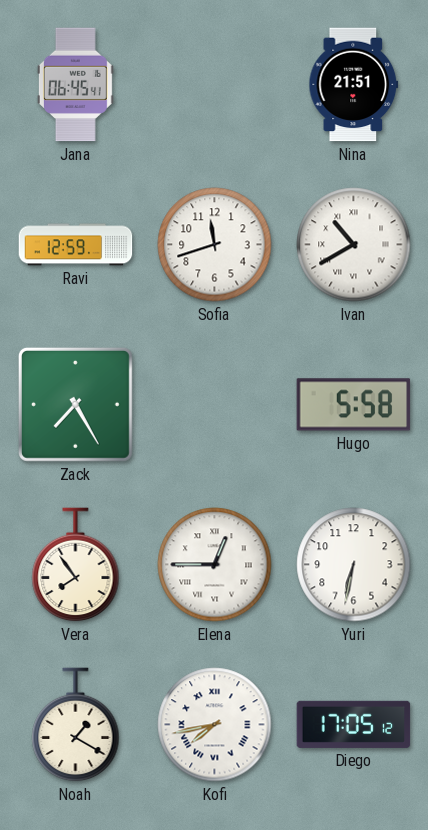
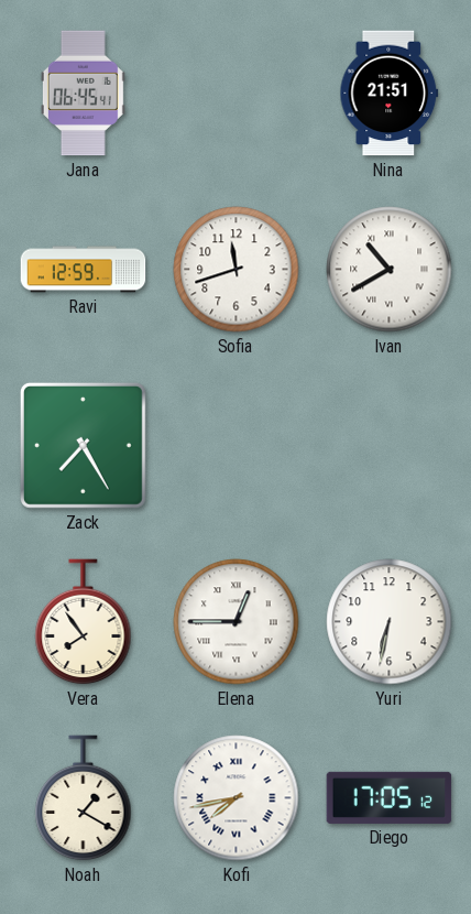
Hugo: 5:58 -> none (354, 405)
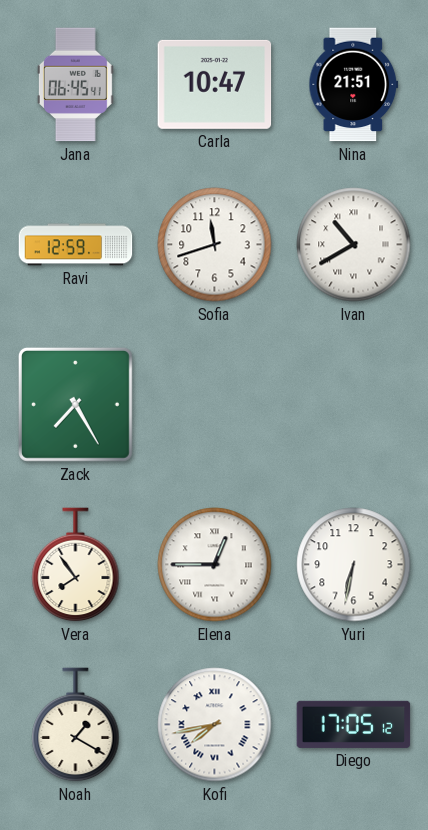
Carla: none -> 10:47 (215, 84)
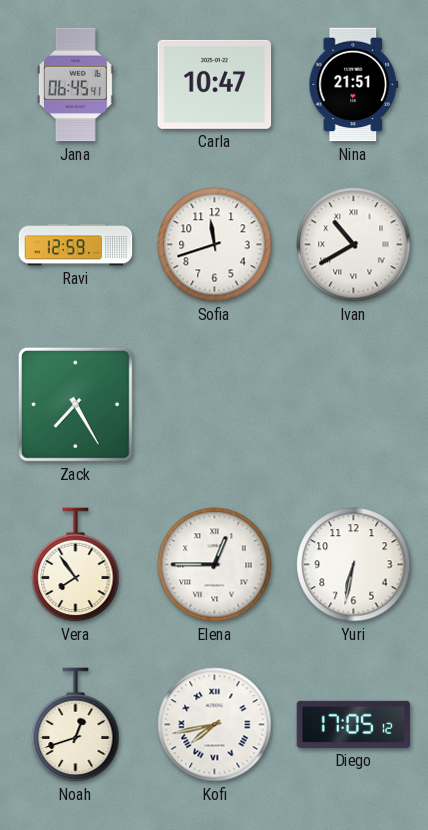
Noah: 1:20 -> 12:42 (76, 725)
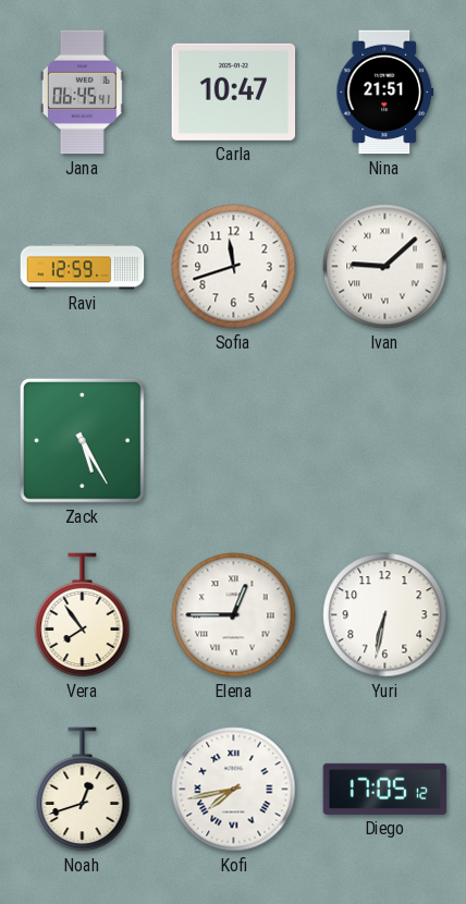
Ivan: 10:40 -> 9:08 (385, 267)
Zack: 7:25 -> 5:25 (82, 440)
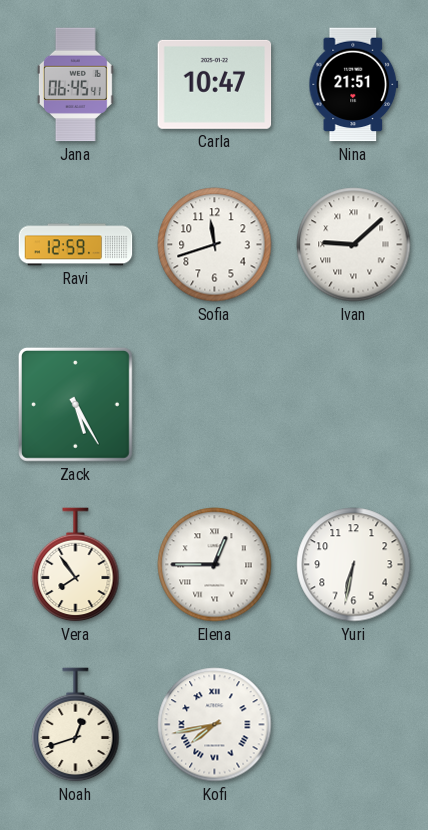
Diego: 17:05 -> none (385, 789)
